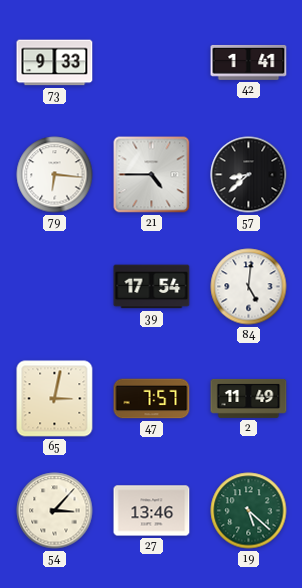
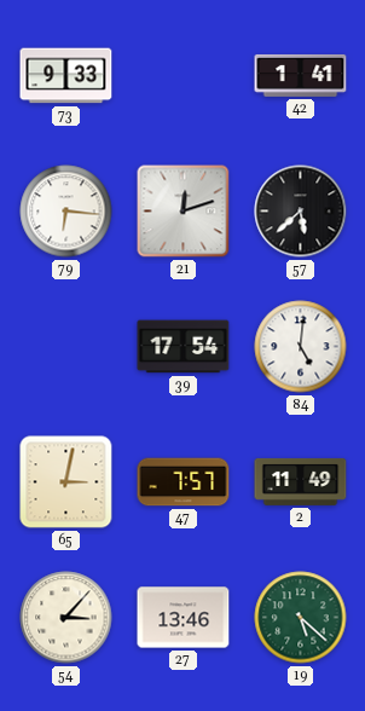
21: 4:45 -> 12:12 (184, 212)
57: 8:38 -> 5:38 (301, 212)
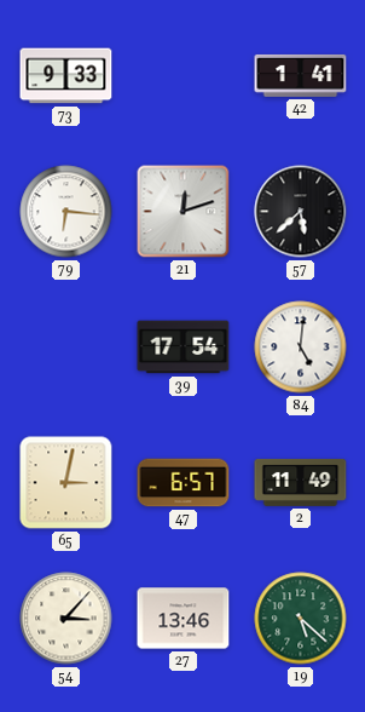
47: 7:57 -> 6:57 (184, 483)
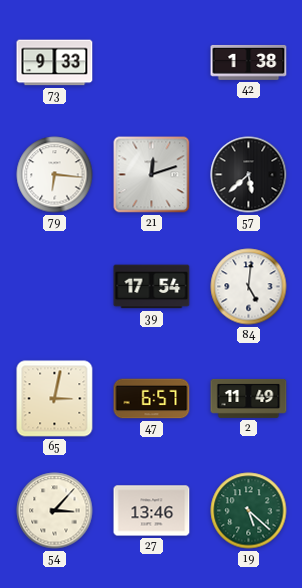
42: 1:41 -> 1:38 (249, 62)
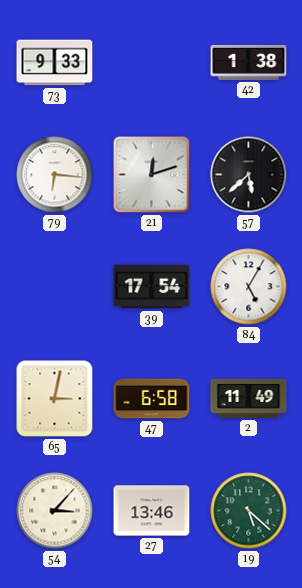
84: 5:01 -> 5:05 (249, 287)
47: 6:57 -> 6:58 (152, 399)
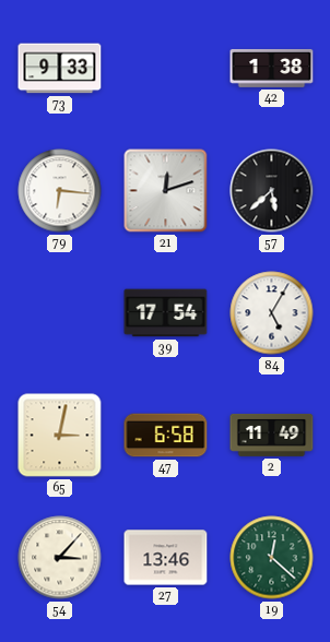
19: 5:22 -> 12:22 (272, 558)
